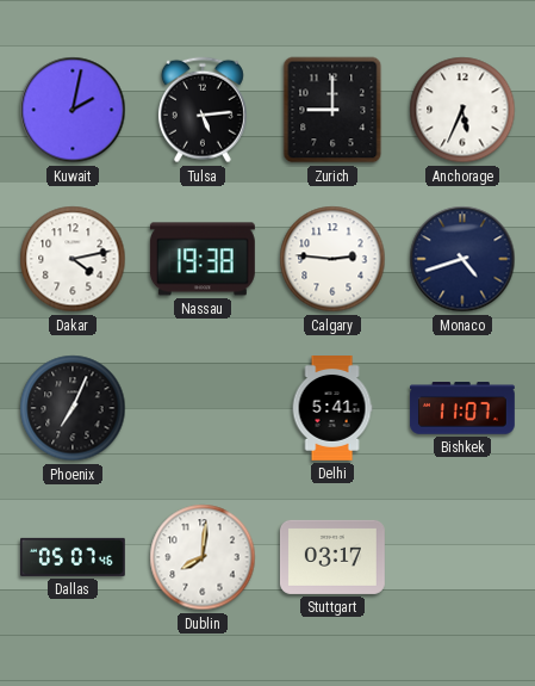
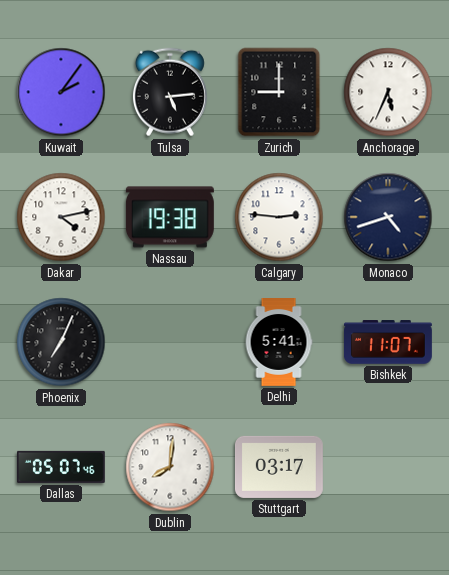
Kuwait: 2:02 -> 2:06 (61, 92)
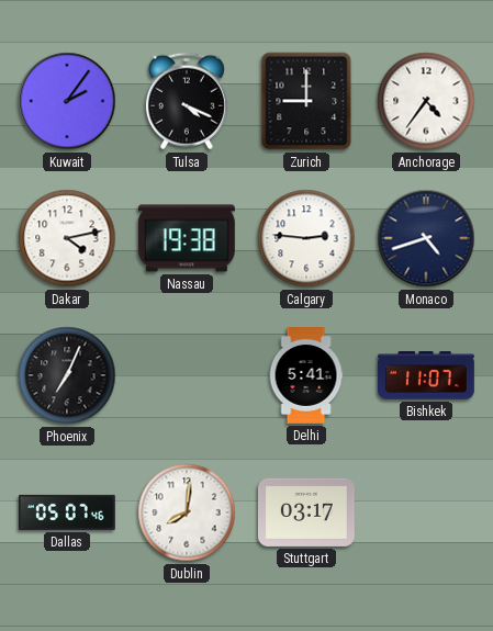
Tulsa: 5:14 -> 4:19 (187, 101)
Anchorage: 5:34 -> 4:36 (426, 101)
